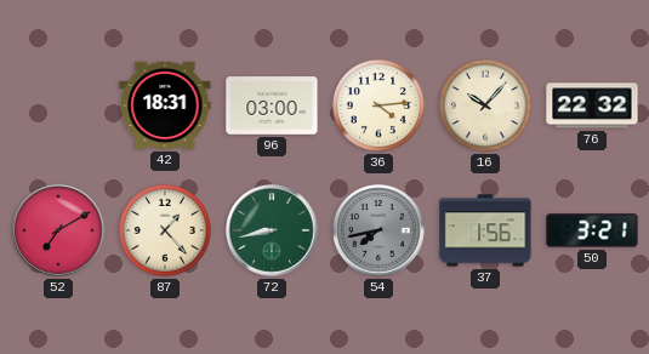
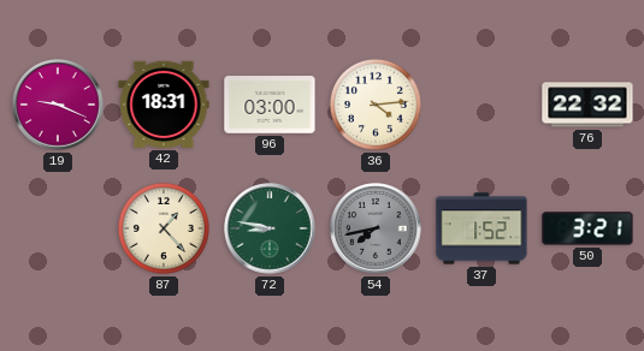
19: none -> 9:19 (58, 105)
16: 10:07 -> none (485, 105)
52: 7:10 -> none (58, 230)
72: 8:43 -> 8:47 (270, 228)
37: 1:56 -> 1:52 (481, 228)
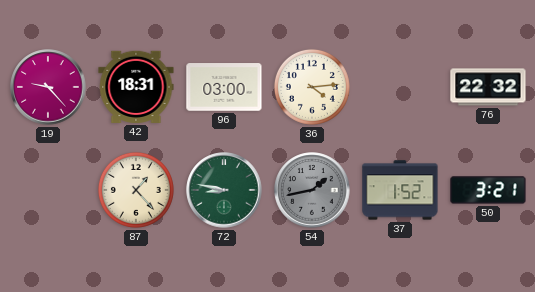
19: 9:19 -> 9:23 (48, 87)
54: 7:43 -> 1:43 (312, 190)
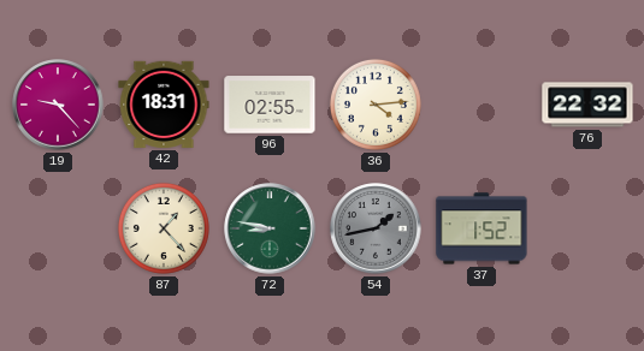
96: 03:00 -> 02:55 (270, 105)
50: 3:21 -> none (488, 190)
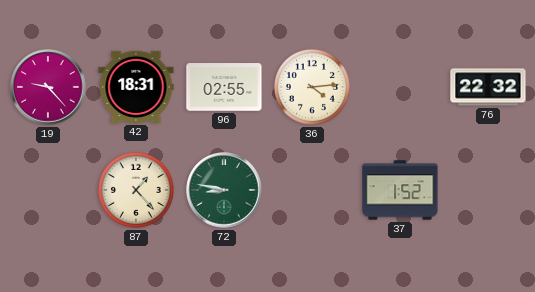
54: 1:43 -> none (376, 228)
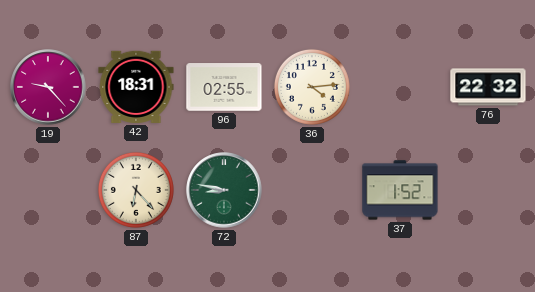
87: 1:23 -> 6:23 (136, 190)
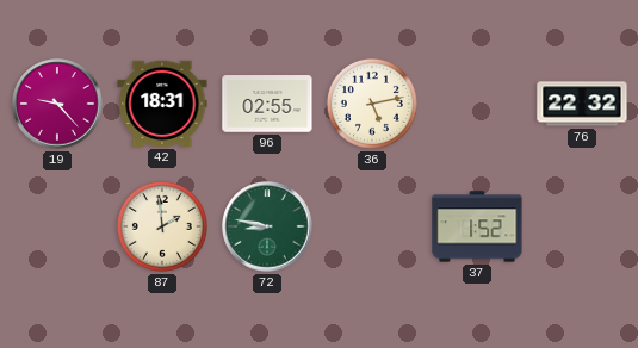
36: 4:14 -> 5:13 (372, 104)
87: 6:23 -> 1:59 (162, 226)
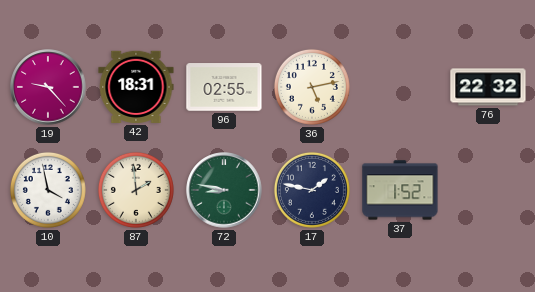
10: none -> 3:58 (48, 190)
17: none -> 1:47 (312, 190)
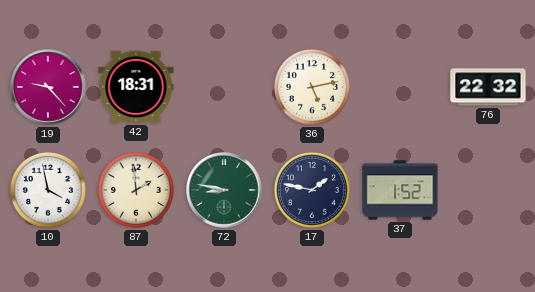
96: 02:55 -> none (224, 87)
